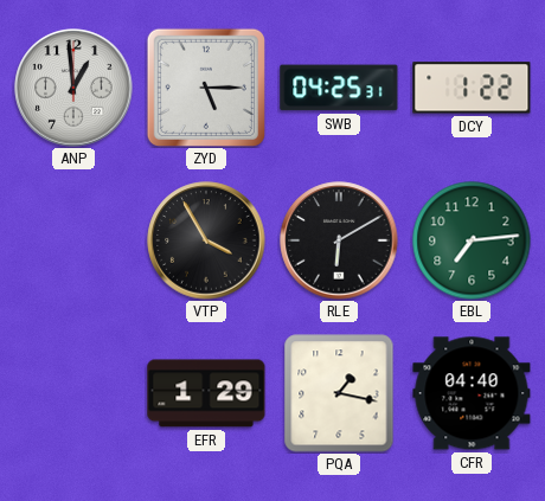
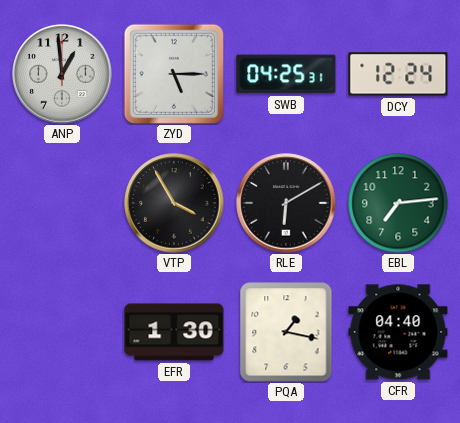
DCY: 1:22 -> 12:24 (398, 74)
EFR: 1:29 -> 1:30 (174, 332)
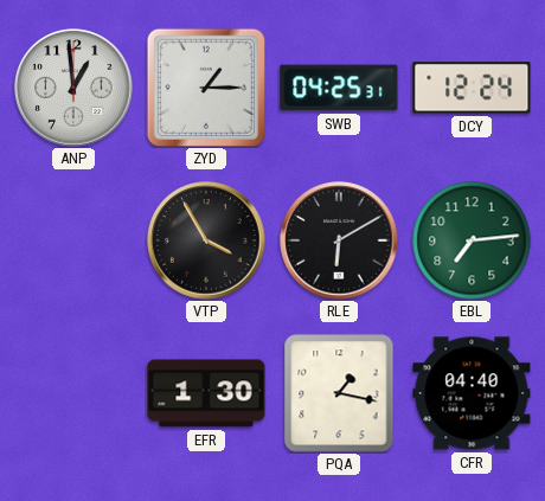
ZYD: 5:15 -> 1:15 (206, 88)
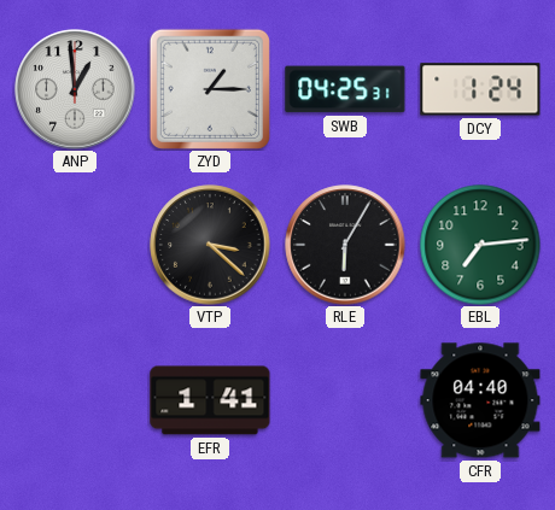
DCY: 12:24 -> 1:24 (480, 89)
VTP: 3:55 -> 3:22 (210, 245)
RLE: 6:10 -> 6:05 (345, 245)
EFR: 1:30 -> 1:41 (210, 400)
PQA: 1:17 -> none (339, 393)
